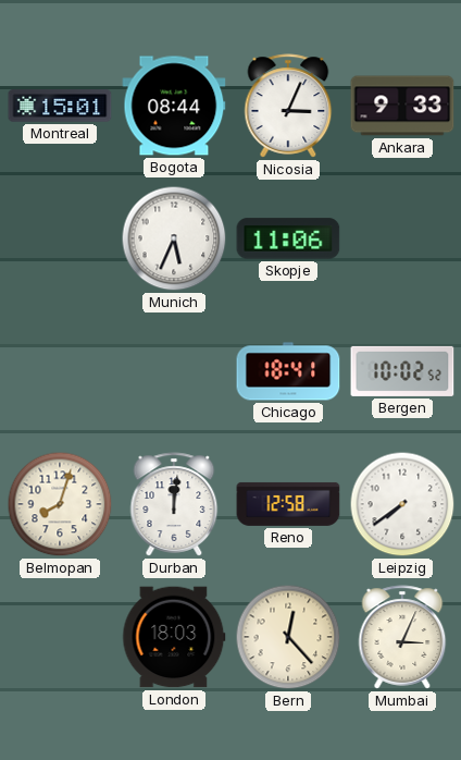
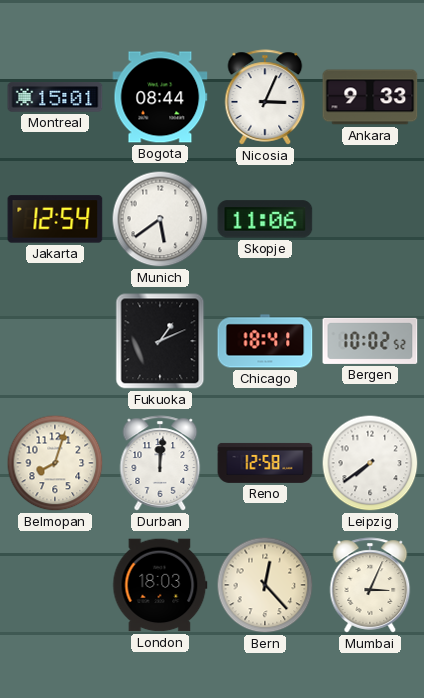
Jakarta: none -> 12:54 (55, 219)
Munich: 5:34 -> 5:39 (160, 219)
Fukuoka: none -> 1:11 (160, 341)
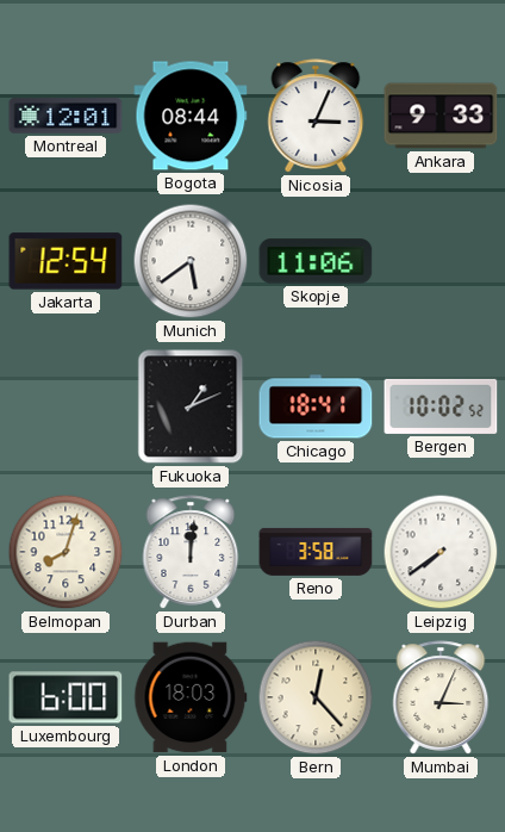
Montreal: 15:01 -> 12:01 (66, 116)
Reno: 12:58 -> 3:58 (316, 552)
Luxembourg: none -> 6:00 (66, 697)
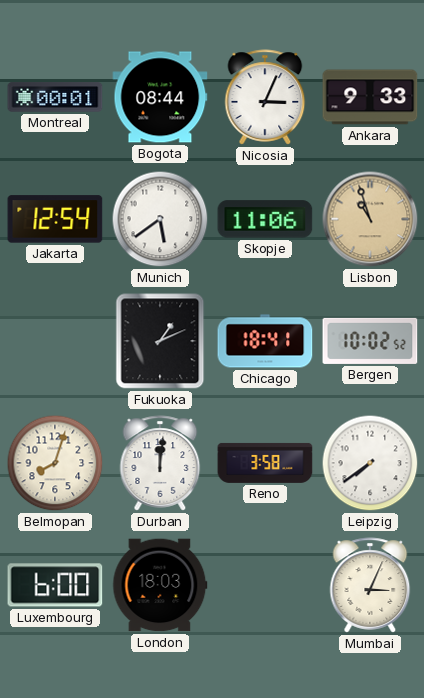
Montreal: 12:01 -> 00:01 (55, 97)
Lisbon: none -> 10:57 (370, 219)
Bern: 12:23 -> none (316, 697)
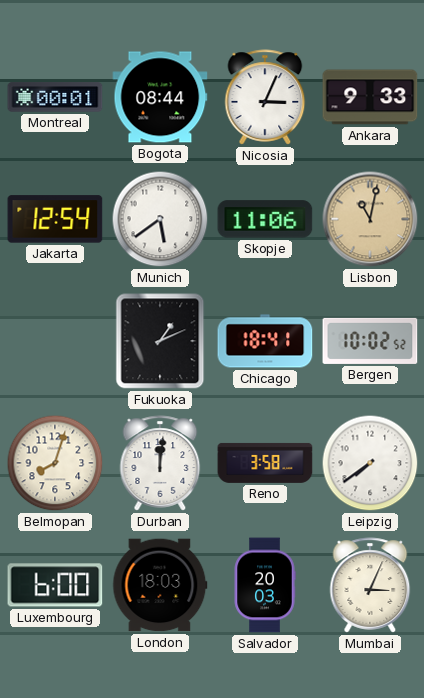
Lisbon: 10:57 -> 11:02 (370, 219)
Salvador: none -> 20:03 (265, 585)
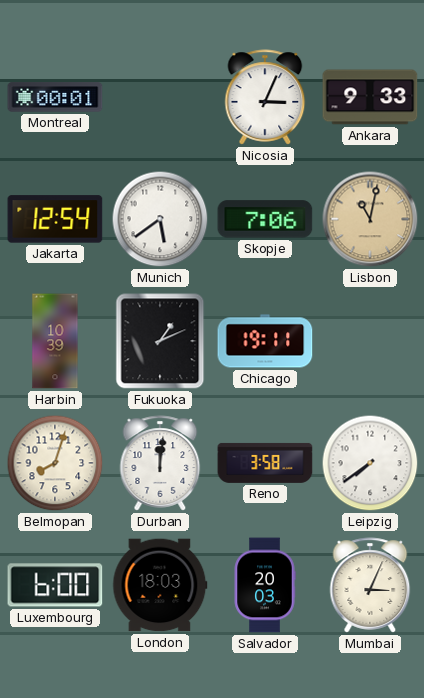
Bogota: 08:44 -> none (160, 97)
Skopje: 11:06 -> 7:06 (265, 219)
Harbin: none -> 10:39 (55, 341)
Chicago: 18:41 -> 19:11 (265, 341)
Bergen: 10:02 -> none (370, 341)
